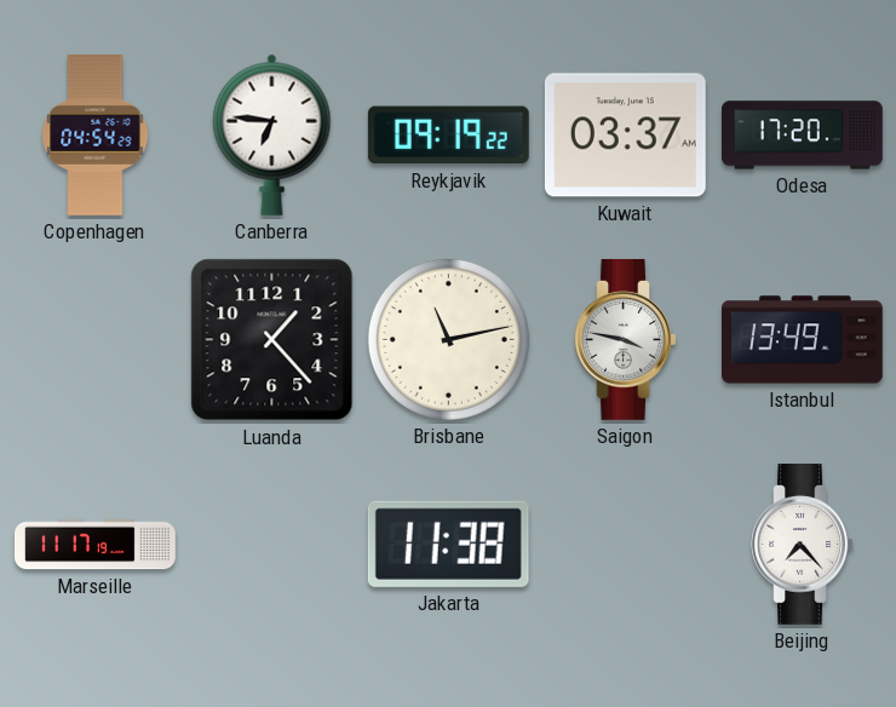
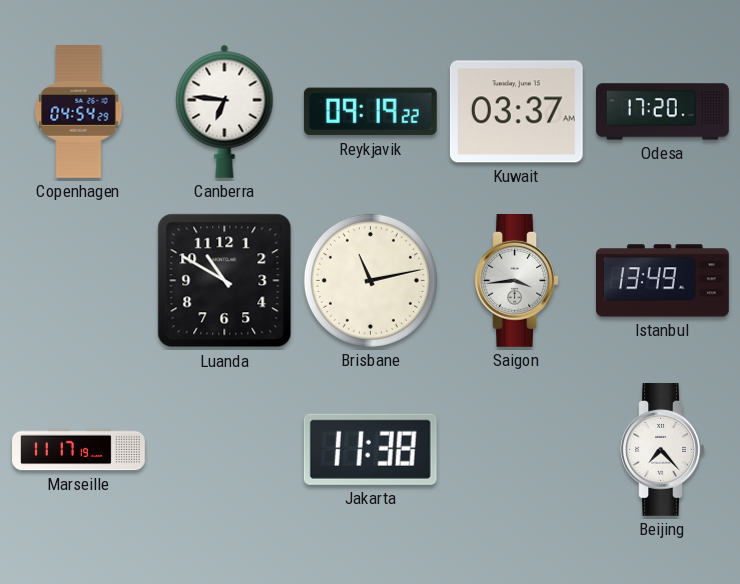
Luanda: 1:23 -> 10:50 (225, 281)
Saigon: 3:47 -> 3:44 (516, 280)
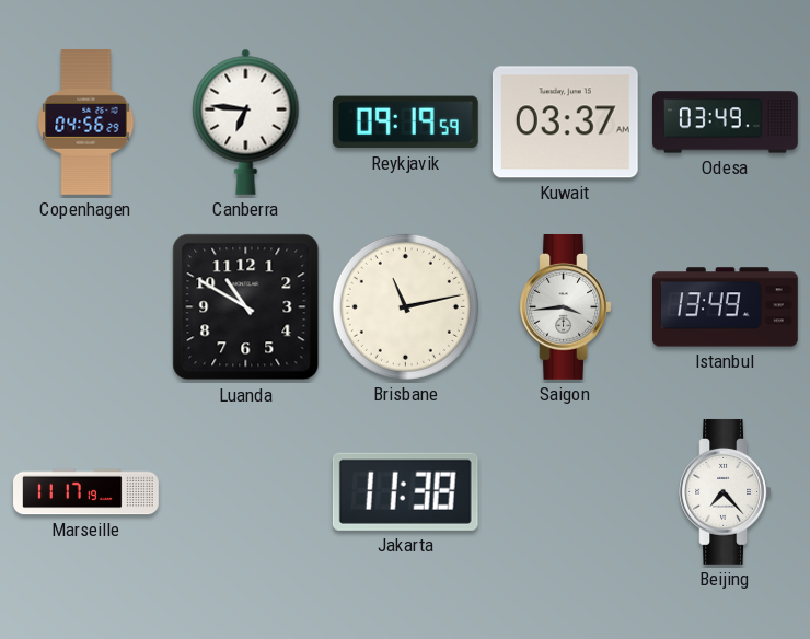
Copenhagen: 04:54 -> 04:56 (86, 123)
Reykjavik: 09:19:22 -> 09:19:59 (405, 123)
Odesa: 17:20 -> 03:49 (726, 123)
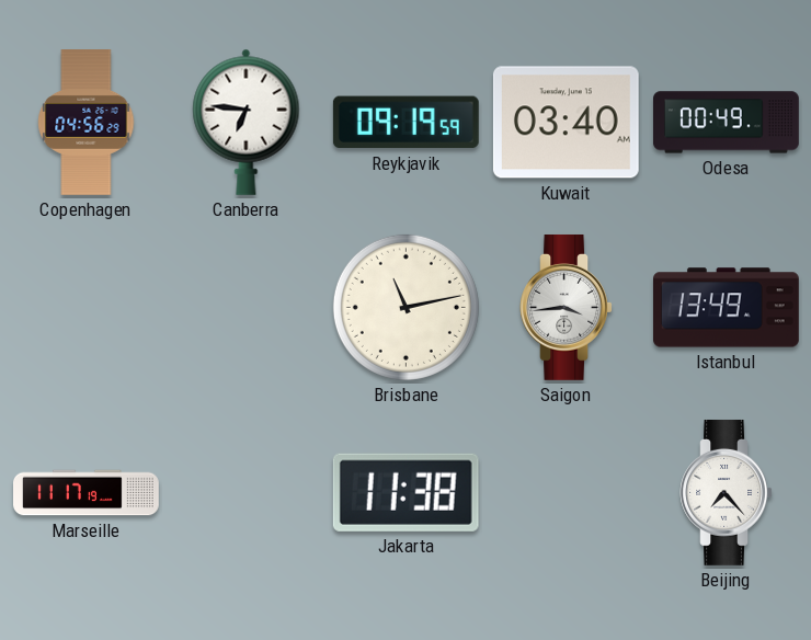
Kuwait: 03:37 -> 03:40 (566, 123)
Odesa: 03:49 -> 00:49 (727, 123)
Luanda: 10:50 -> none (246, 307)
